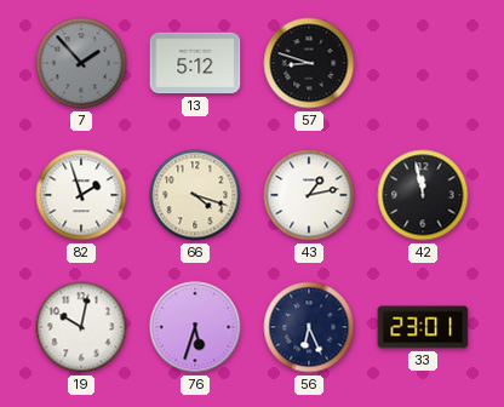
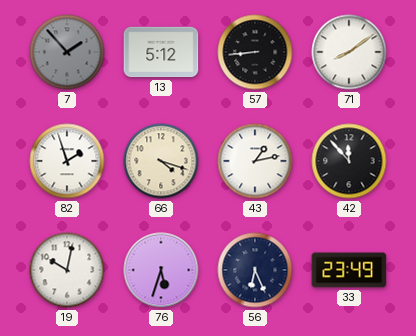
57: 8:48 -> 8:44 (255, 52)
71: none -> 8:09 (349, 52)
42: 11:58 -> 11:53 (349, 161)
33: 23:01 -> 23:49 (349, 270)
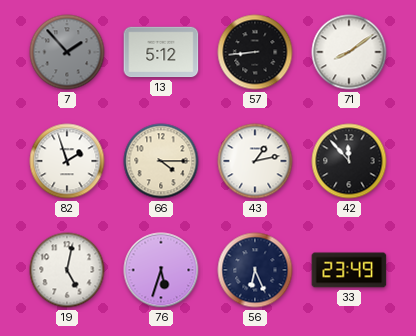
66: 4:18 -> 4:15 (161, 161)
19: 10:02 -> 5:02 (67, 270)
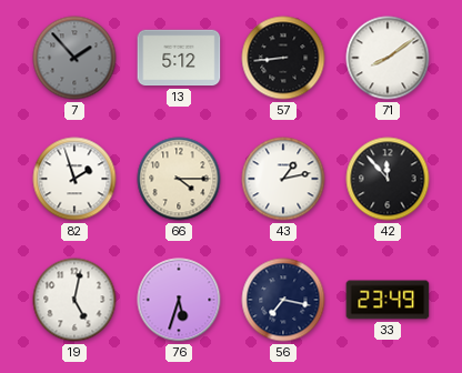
56: 6:26 -> 7:17 (283, 300)
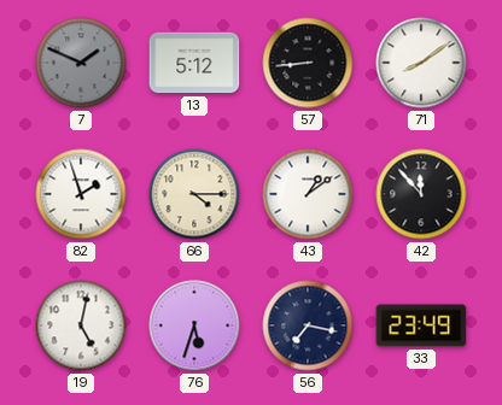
7: 1:53 -> 1:49 (81, 63)
43: 1:13 -> 1:09 (308, 194)
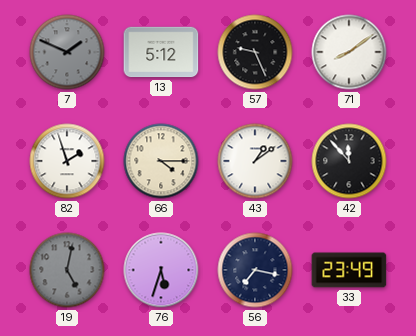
57: 8:44 -> 9:26 (255, 52)
19 dial: white -> grey (67, 270)
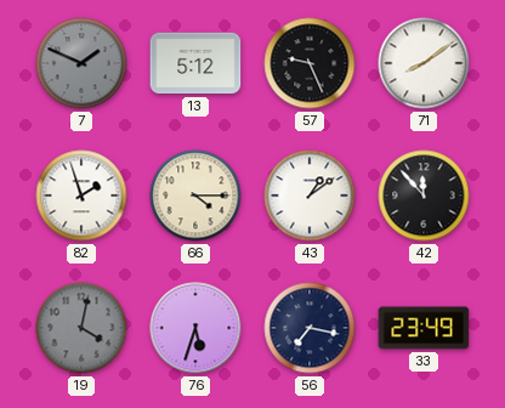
19: 5:02 -> 4:02 (81, 328)
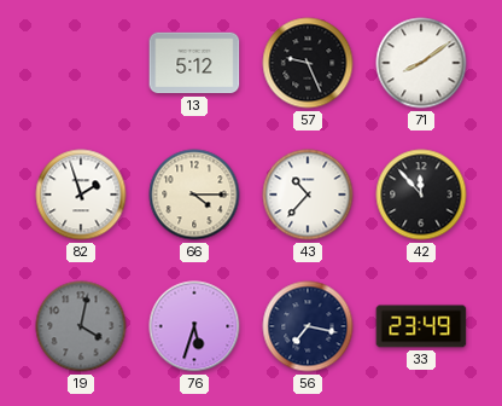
7: 1:49 -> none (81, 63)
43: 1:09 -> 10:37 (308, 195)
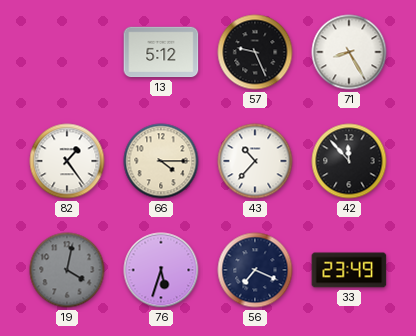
71: 8:09 -> 8:25 (349, 52)
82: 1:57 -> 1:24 (67, 161)
56: 7:17 -> 7:19 (255, 270)
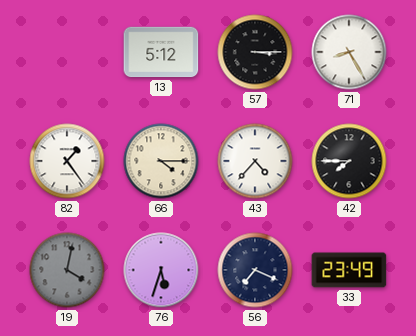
57: 9:26 -> 3:15 (255, 52)
43: 10:37 -> 4:37 (255, 161)
42: 11:53 -> 7:45 (349, 161)
